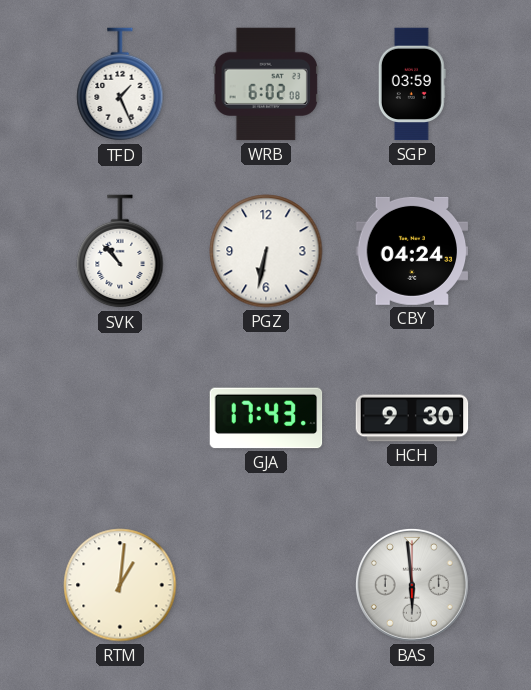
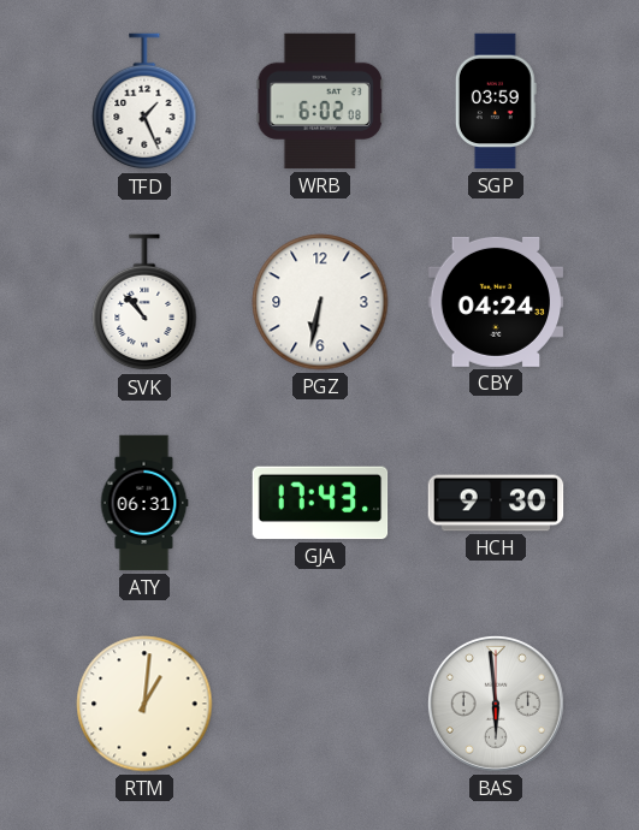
ATY: none -> 06:31 (144, 503)
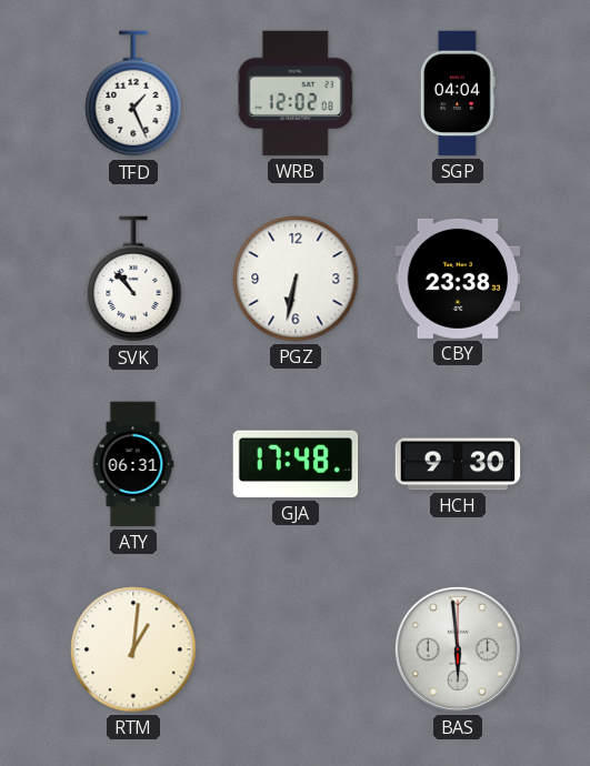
WRB: 6:02 -> 12:02 (296, 93)
SGP: 03:59 -> 04:04 (458, 93)
CBY: 04:24 -> 23:38 (458, 279)
GJA: 17:43 -> 17:48 (296, 464)
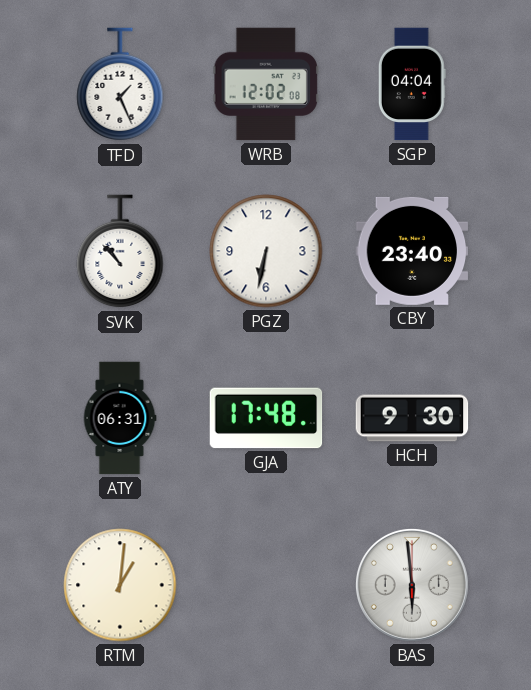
CBY: 23:38 -> 23:40 (412, 251)
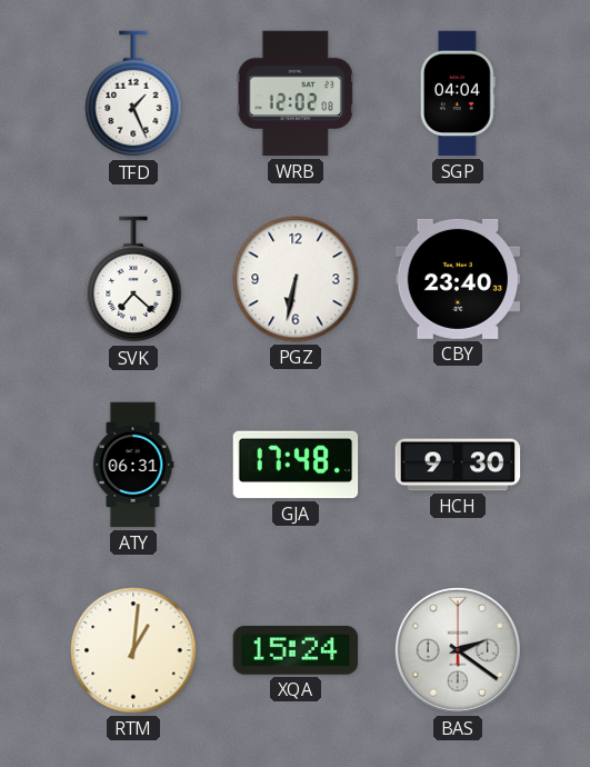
SVK: 10:53 -> 7:22 (133, 280)
XQA: none -> 15:24 (296, 650)
BAS: 5:59 -> 2:21 (458, 650)
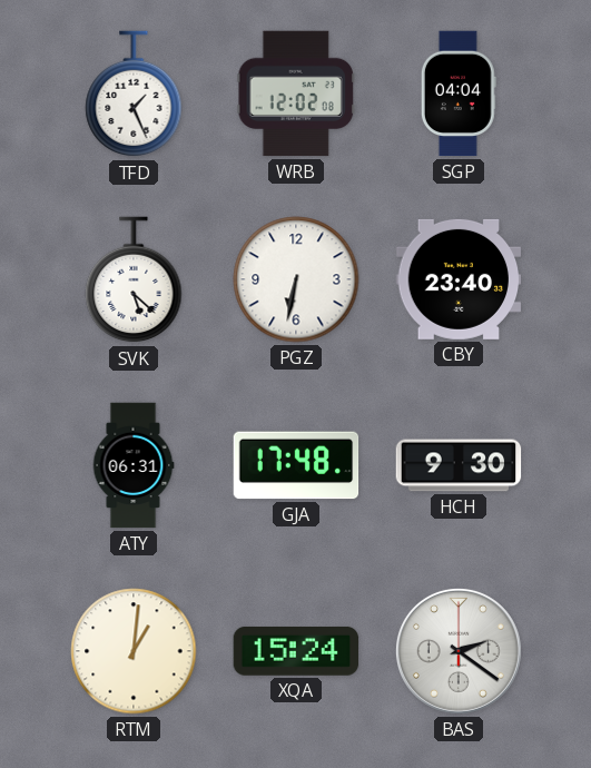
SVK: 7:22 -> 5:22 (134, 280)
